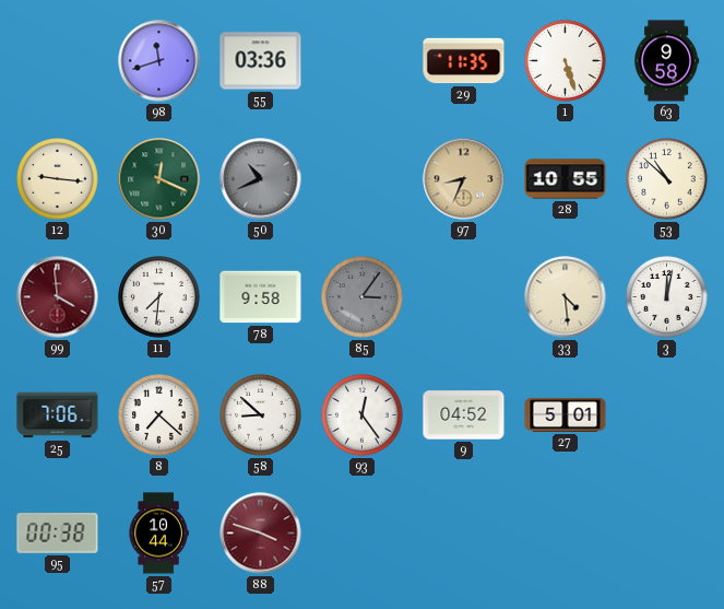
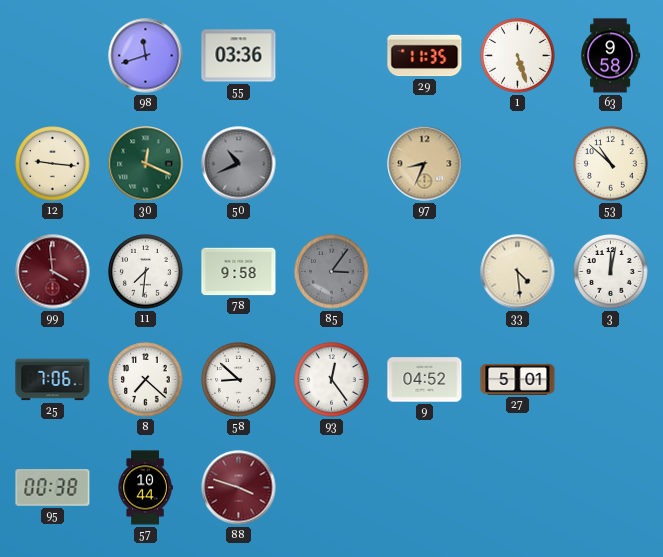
28: 10:55 -> none (566, 179)
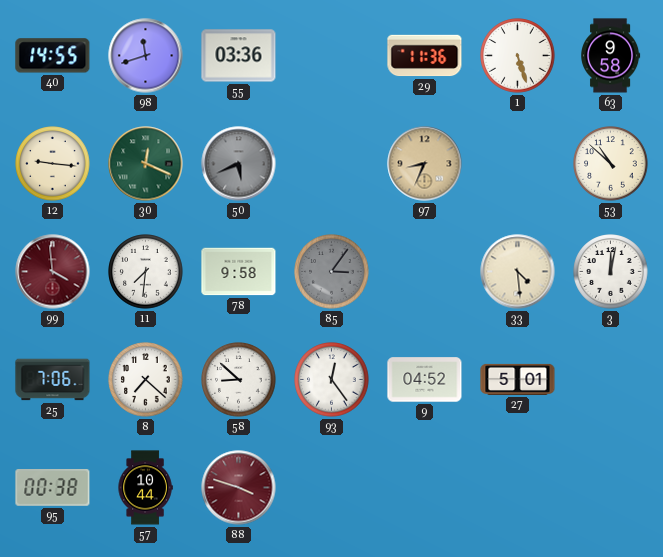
40: none -> 14:55 (53, 56)
29: 11:35 -> 11:36 (425, 56)
50: 10:41 -> 5:41 (239, 164)
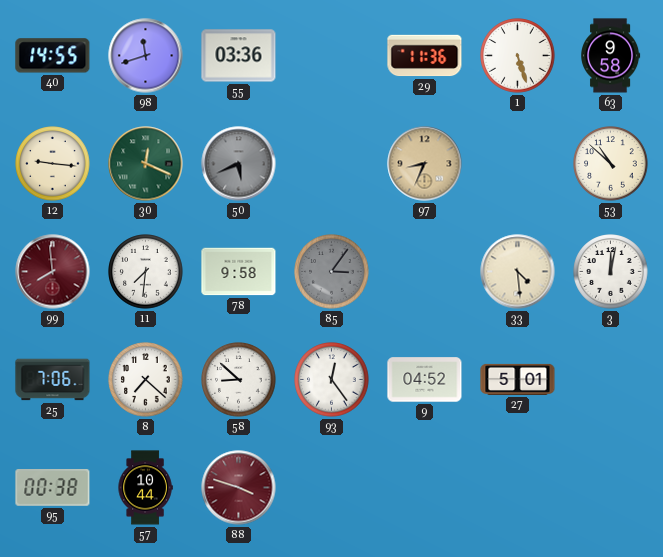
99: 3:59 -> 7:59 (53, 272)
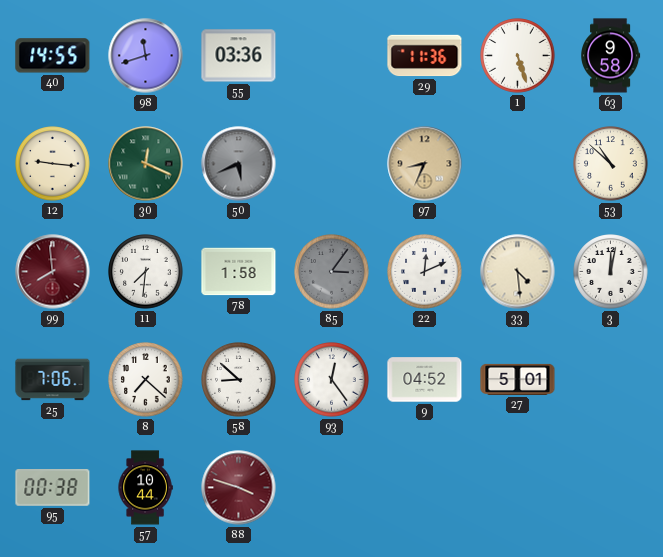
78: 9:58 -> 1:58 (239, 272)
22: none -> 12:11 (425, 272)
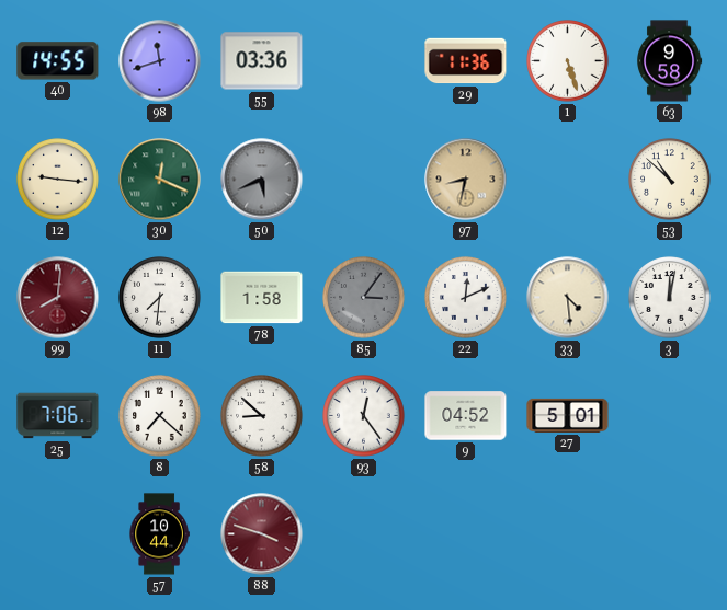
97: 8:34 -> 8:32 (466, 180)
99: 7:59 -> 8:01 (58, 298)
95: 00:38 -> none (53, 488)
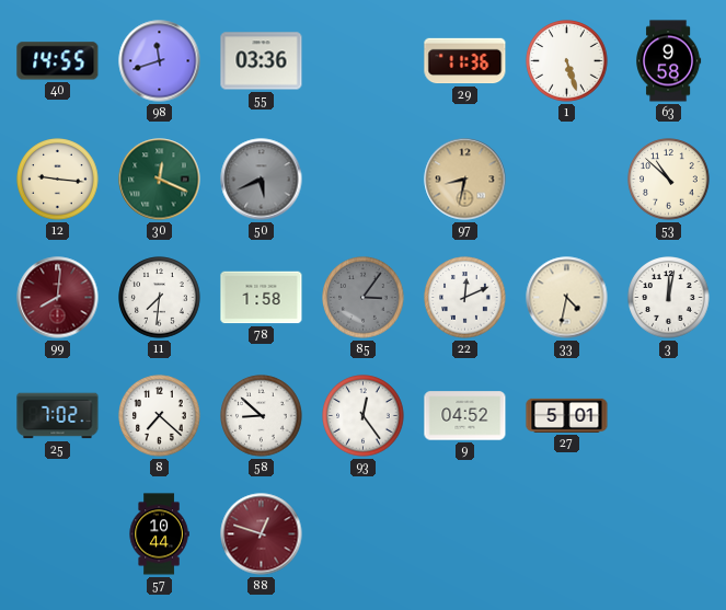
33: 4:29 -> 4:32 (567, 298)
25: 7:06 -> 7:02 (58, 416)
88: 3:48 -> 12:48 (262, 534)
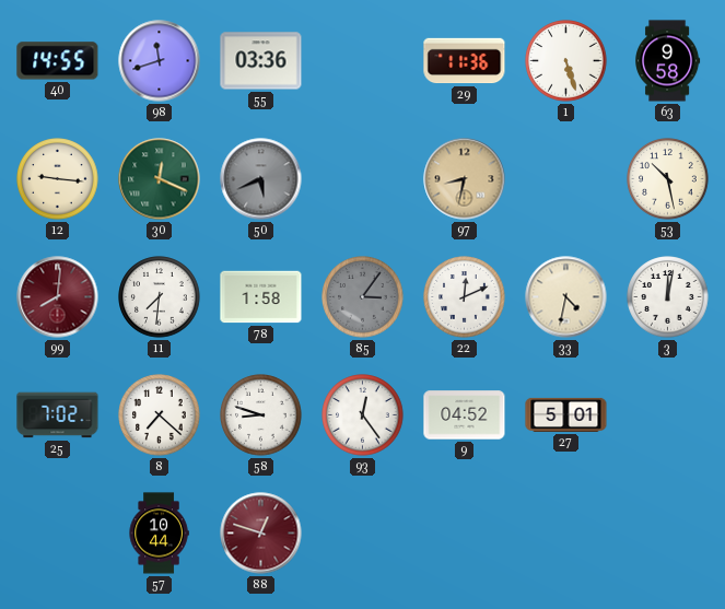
53: 10:52 -> 10:28 (668, 179)
58: 8:52 -> 8:48 (261, 415)
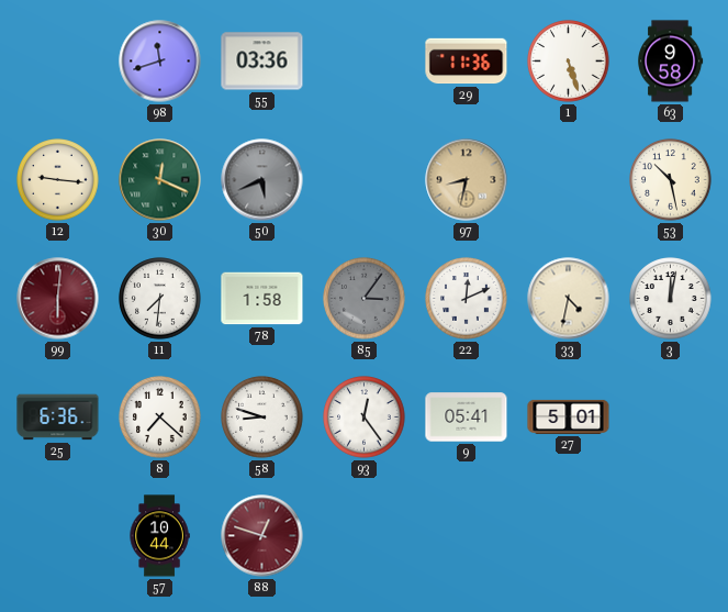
40: 14:55 -> none (58, 61)
99: 8:01 -> 6:01 (58, 299)
25: 7:02 -> 6:36 (58, 418)
9: 04:52 -> 05:41 (467, 418)
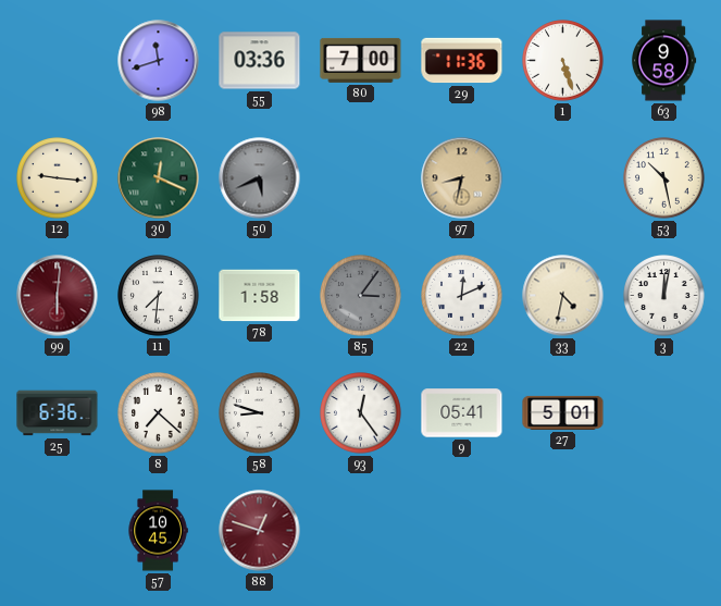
80: none -> 7:00 (361, 60)
57: 10:44 -> 10:45 (158, 531)
